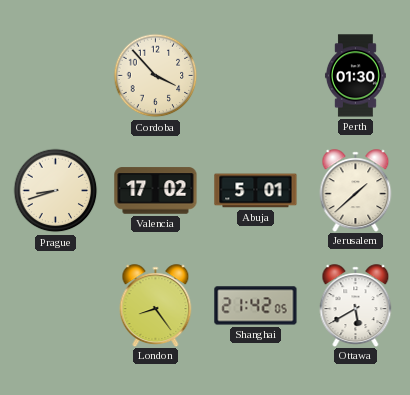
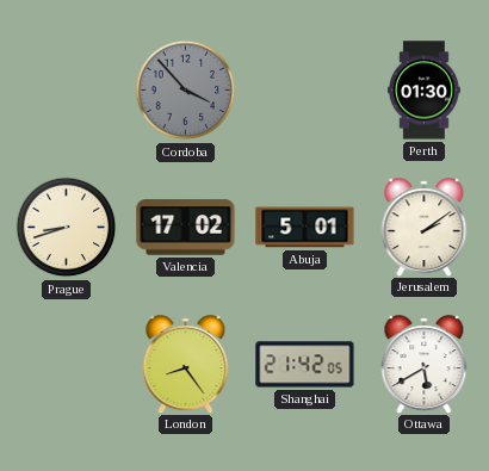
Cordoba dial: cream -> grey (186, 91)
Jerusalem: 1:38 -> 2:09 (425, 227)
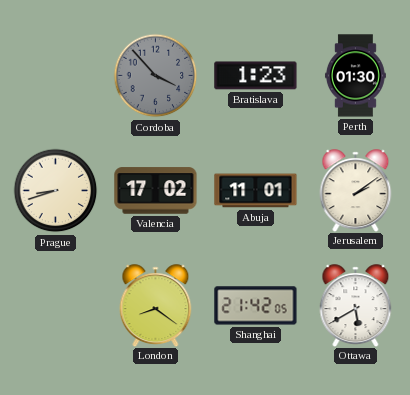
Bratislava: none -> 1:23 (256, 76)
Abuja: 5:01 -> 11:01 (256, 191)
London: 8:24 -> 8:21 (156, 305)
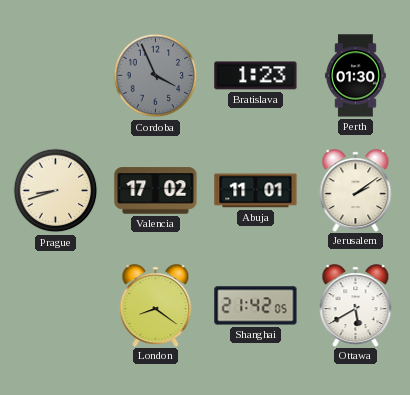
Cordoba: 3:53 -> 3:56 (156, 76)
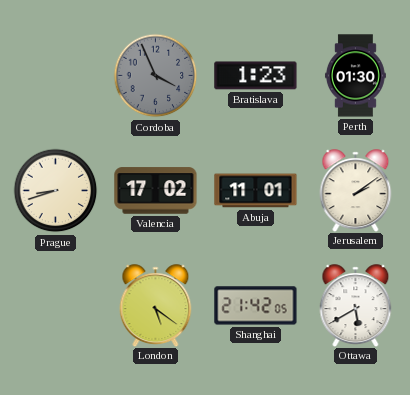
London: 8:21 -> 5:21 (156, 305)
